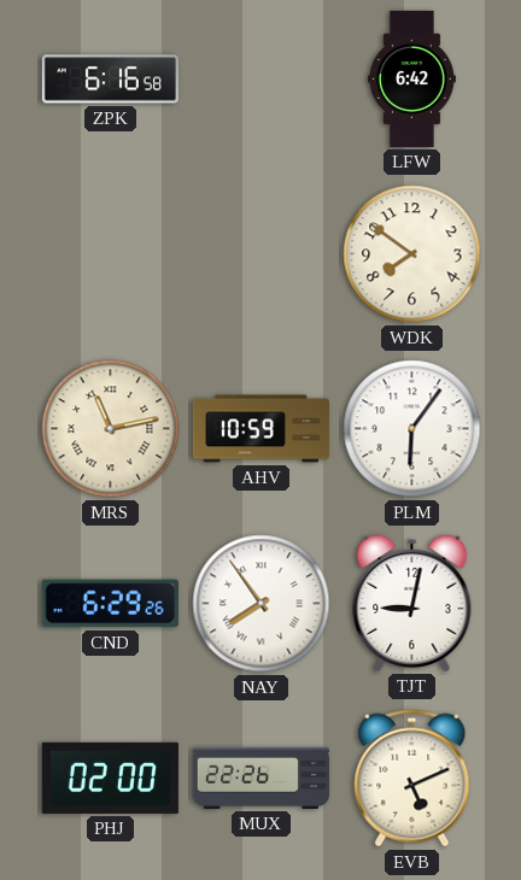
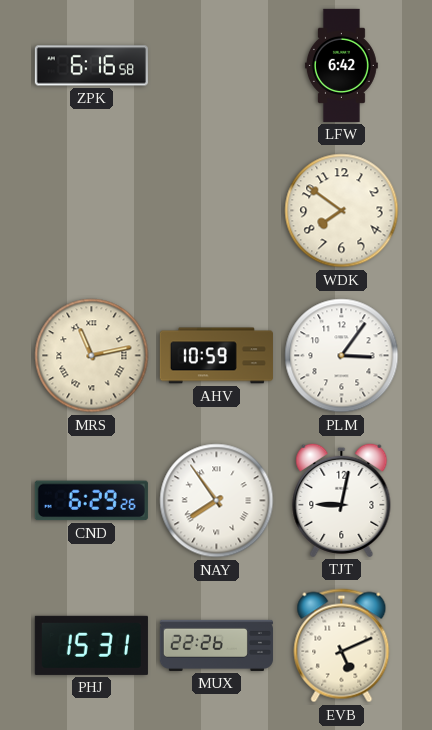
PLM: 6:06 -> 3:06 (342, 356)
PHJ: 02:00 -> 15:31 (91, 645)
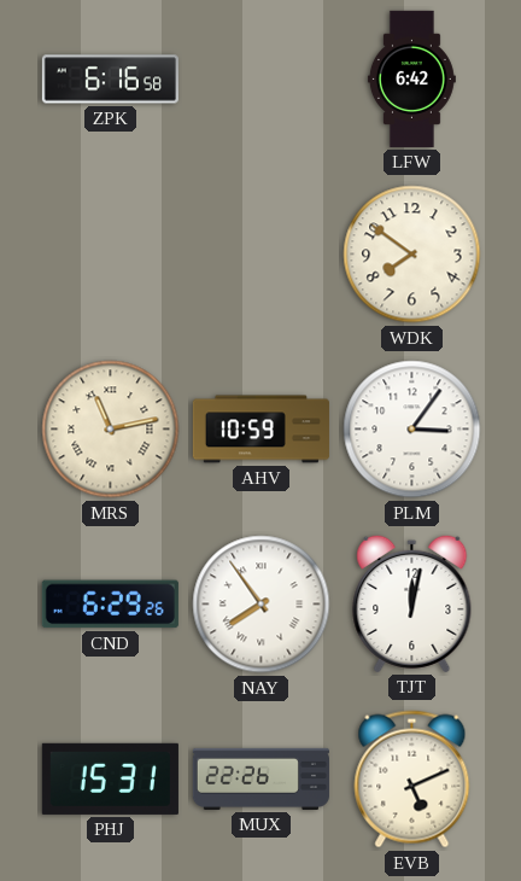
TJT: 9:02 -> 12:02 (412, 603)
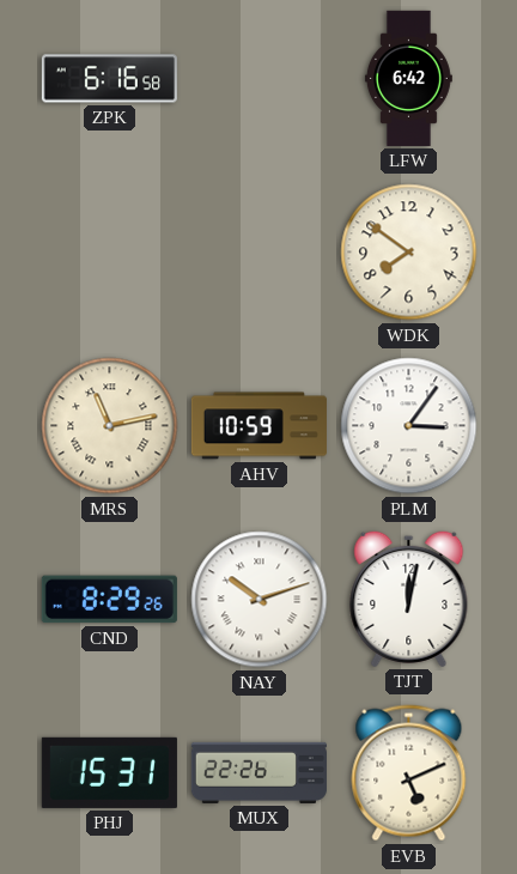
CND: 6:29 -> 8:29 (109, 600)
NAY: 7:54 -> 10:12 (260, 600)
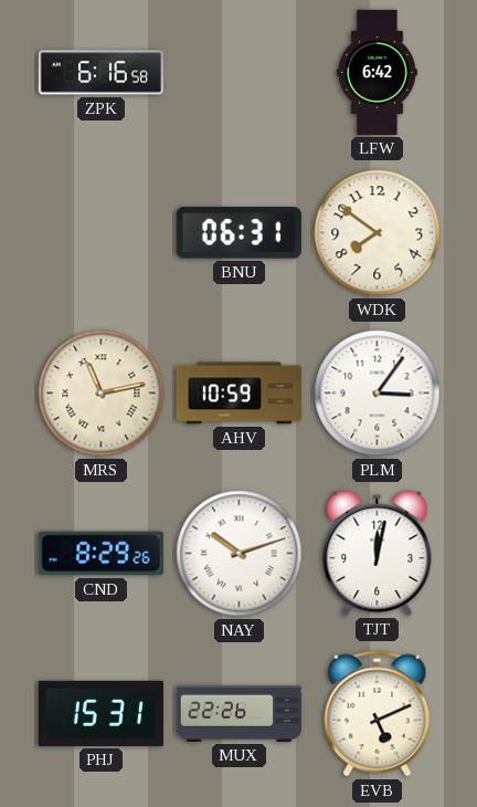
BNU: none -> 06:31 (239, 233)
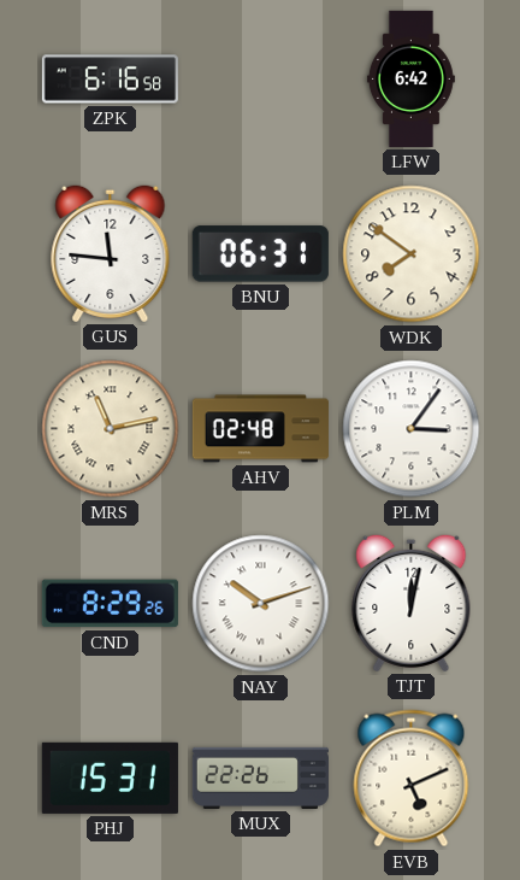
GUS: none -> 11:46 (111, 253)
AHV: 10:59 -> 02:48 (260, 429)
